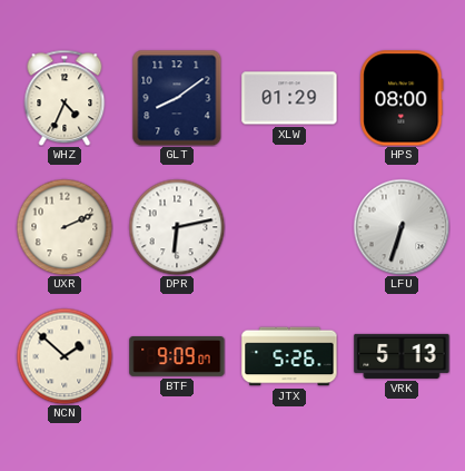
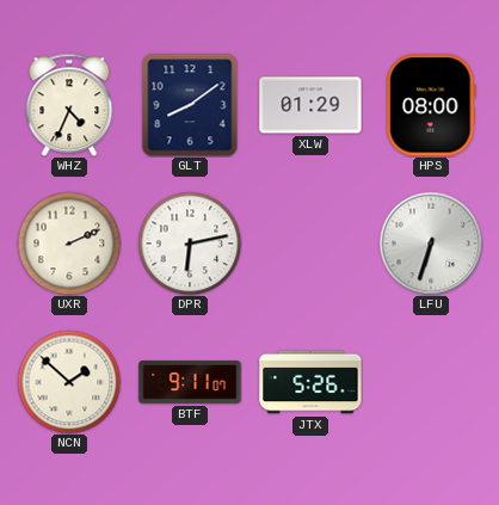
BTF: 9:09 -> 9:11 (190, 382)
VRK: 5:13 -> none (402, 356)
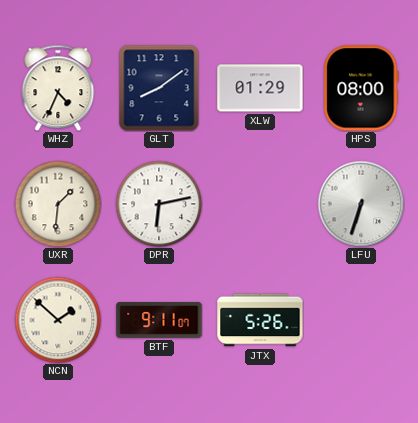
UXR: 2:11 -> 1:31 (58, 204)
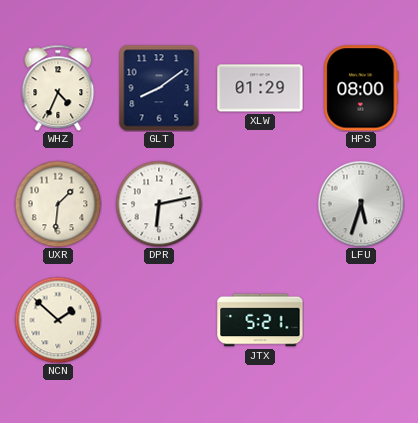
LFU: 6:33 -> 5:33 (361, 204)
BTF: 9:11 -> none (159, 320)
JTX: 5:26 -> 5:21 (260, 320)
